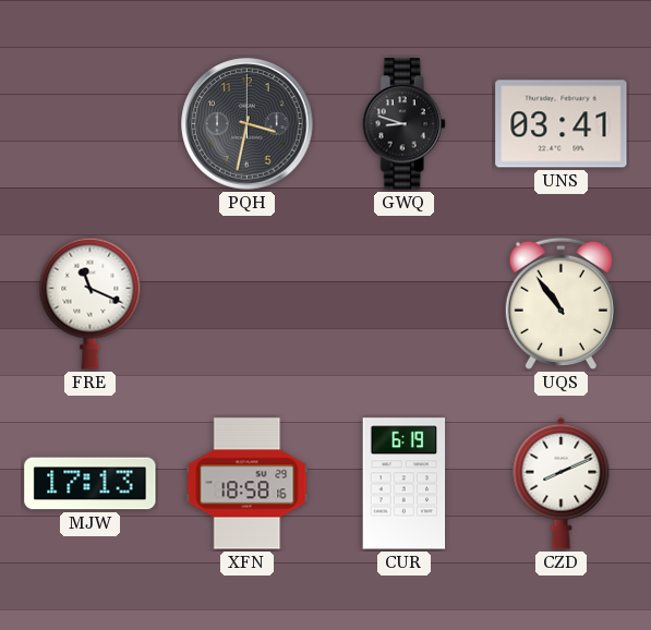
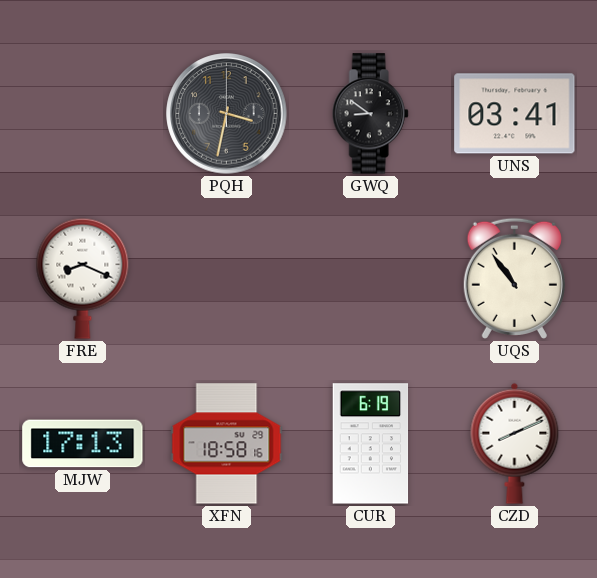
GWQ: 8:48 -> 8:51 (370, 114)
FRE: 11:19 -> 8:19 (83, 278)
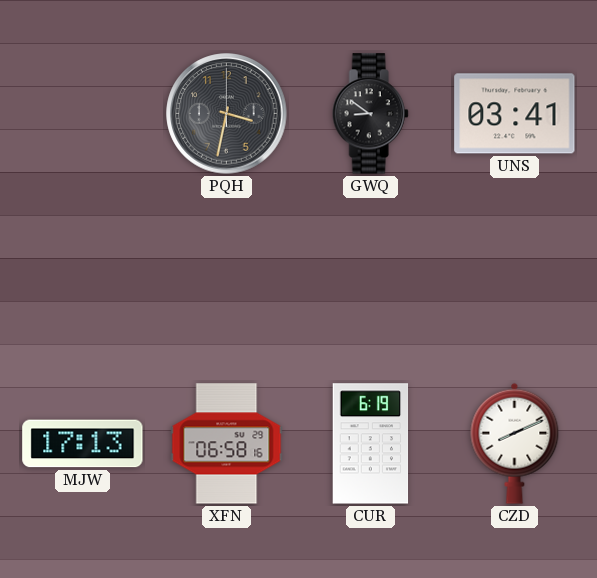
FRE: 8:19 -> none (83, 278)
UQS: 10:54 -> none (514, 278)
XFN: 18:58 -> 06:58 (227, 444)
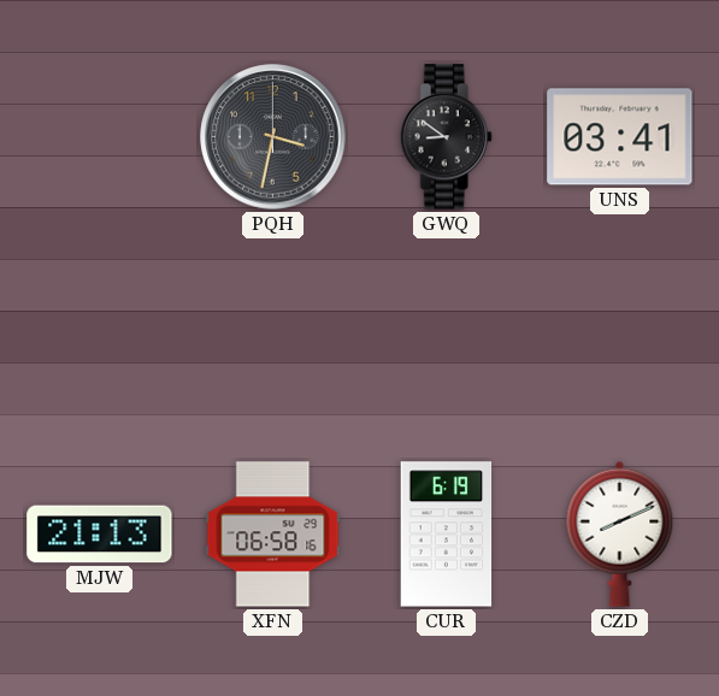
MJW: 17:13 -> 21:13 (100, 535)
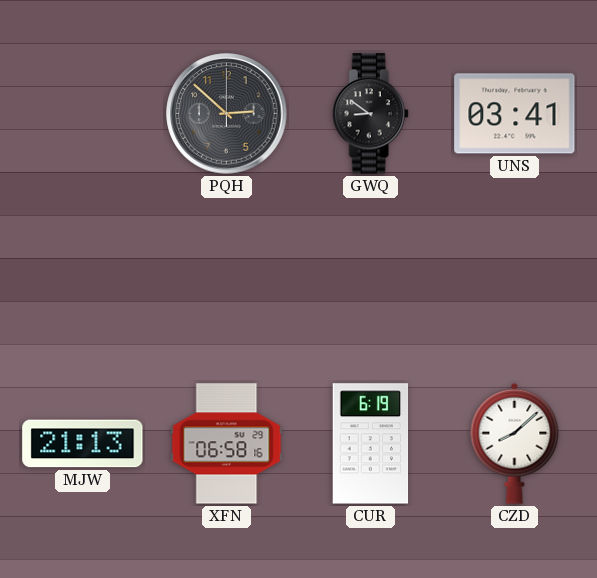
PQH: 3:32 -> 2:52 (227, 114)
CZD: 8:11 -> 8:08 (515, 443)
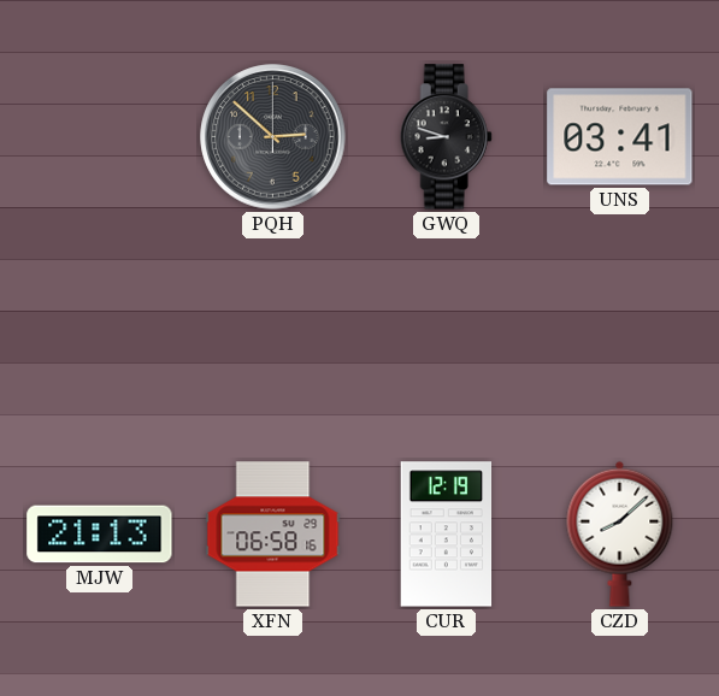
GWQ: 8:51 -> 8:48 (446, 137)
CUR: 6:19 -> 12:19 (447, 535)
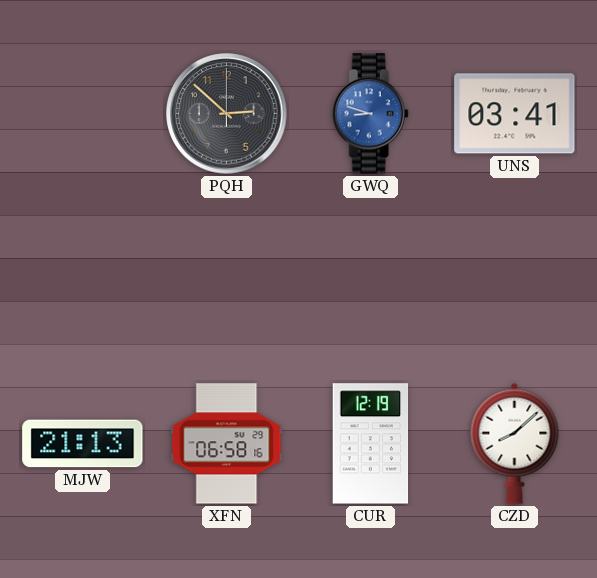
GWQ dial: black -> blue (370, 114)
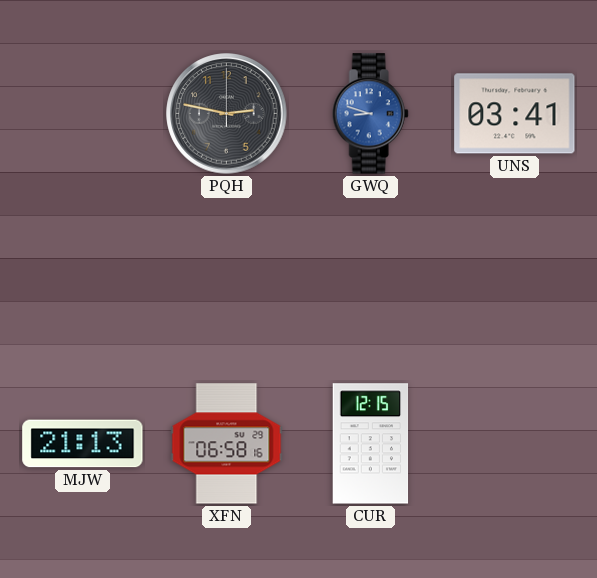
PQH: 2:52 -> 2:47 (227, 114)
CUR: 12:19 -> 12:15 (371, 444)
CZD: 8:08 -> none (515, 443)
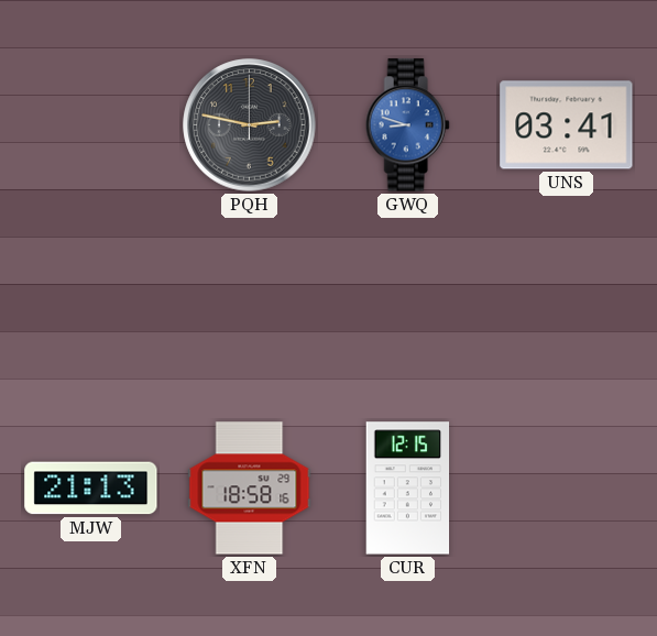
XFN: 06:58 -> 18:58 (250, 489)
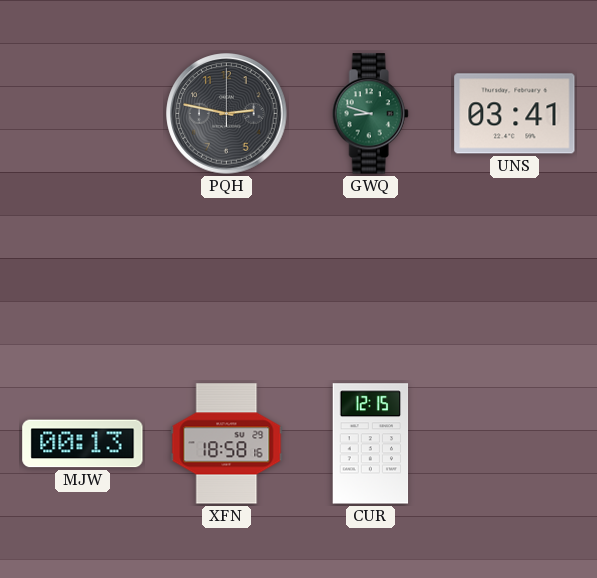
GWQ dial: blue -> green (370, 114)
MJW: 21:13 -> 00:13 (83, 444)
